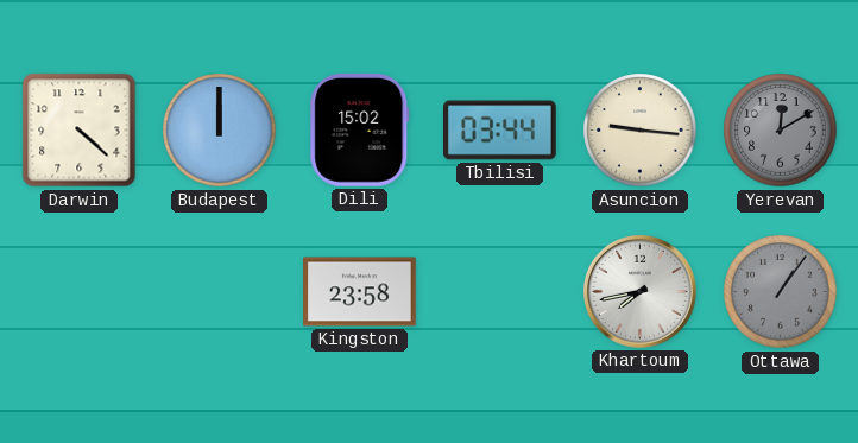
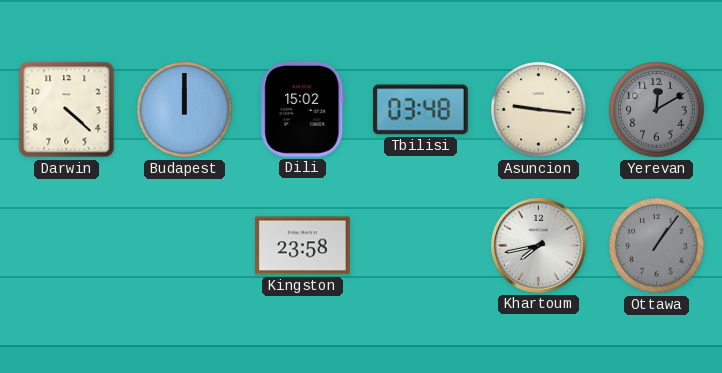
Tbilisi: 03:44 -> 03:48 (421, 110)
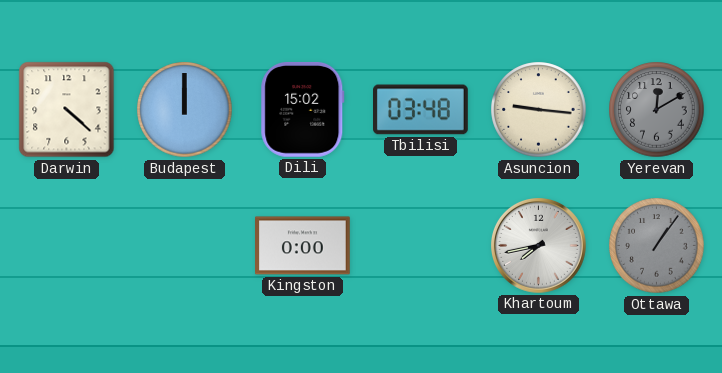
Kingston: 23:58 -> 0:00 (303, 246)
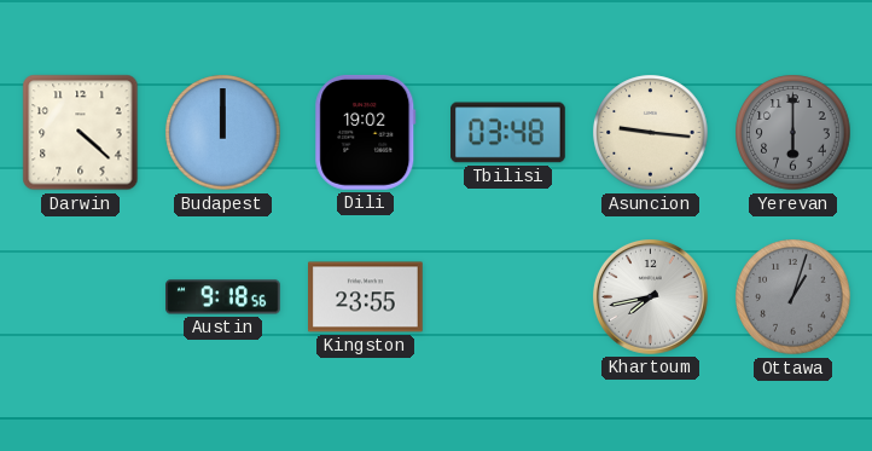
Dili: 15:02 -> 19:02 (366, 132)
Yerevan: 12:10 -> 6:00 (793, 133)
Austin: none -> 9:18 (223, 297)
Kingston: 0:00 -> 23:55 (366, 297)
Ottawa: 1:06 -> 1:03 (793, 297)
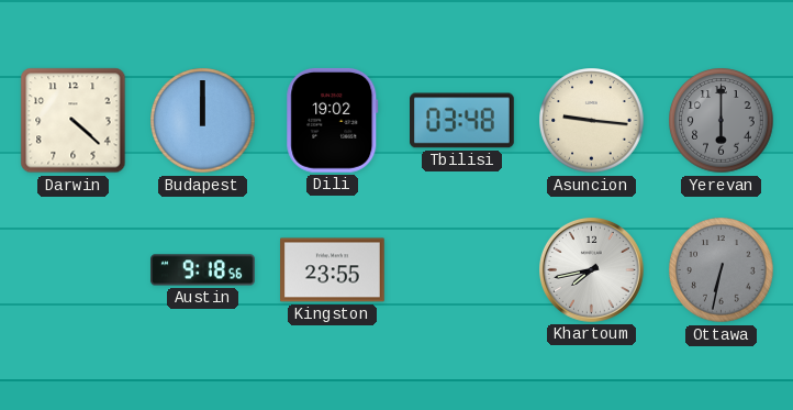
Ottawa: 1:03 -> 6:32 (722, 270)
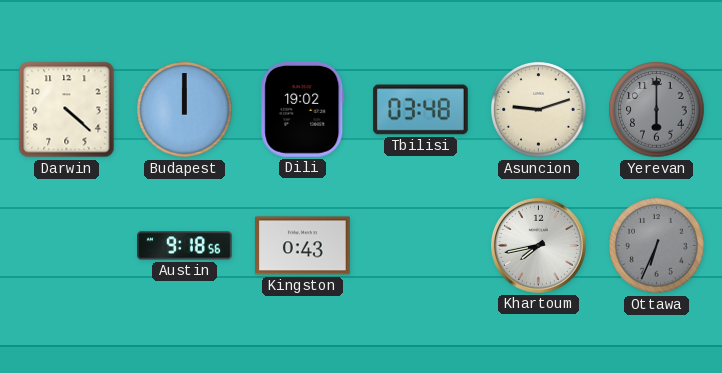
Asuncion: 9:16 -> 9:12 (539, 110)
Kingston: 23:55 -> 0:43 (303, 246)
Ottawa: 6:32 -> 6:34 (657, 246)
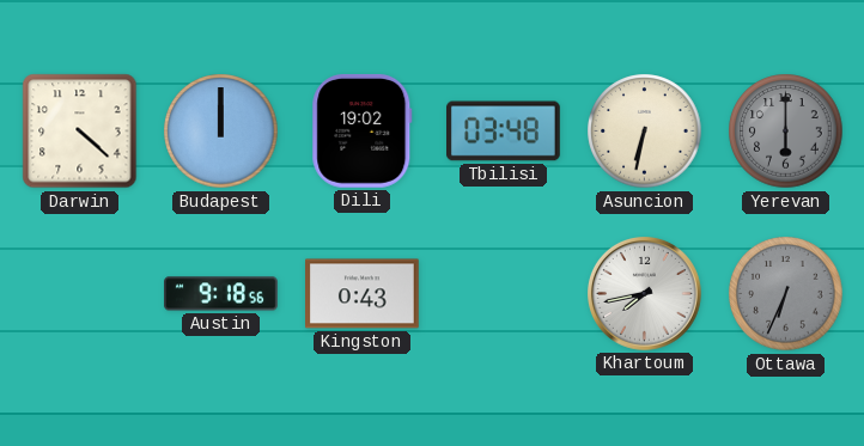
Asuncion: 9:12 -> 6:32 (645, 132)
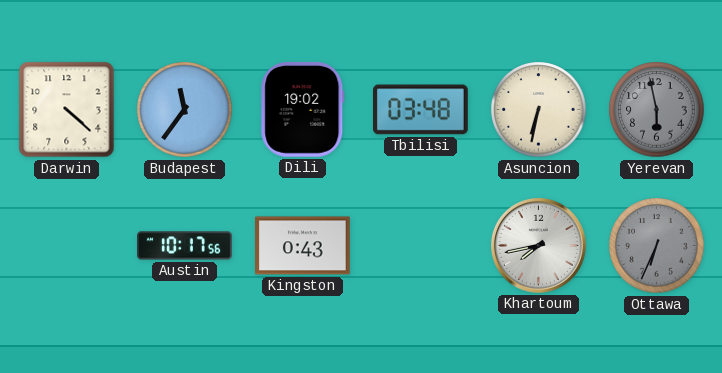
Budapest: 12:00 -> 11:36 (185, 110)
Yerevan: 6:00 -> 5:58 (657, 110)
Austin: 9:18 -> 10:17 (185, 246)
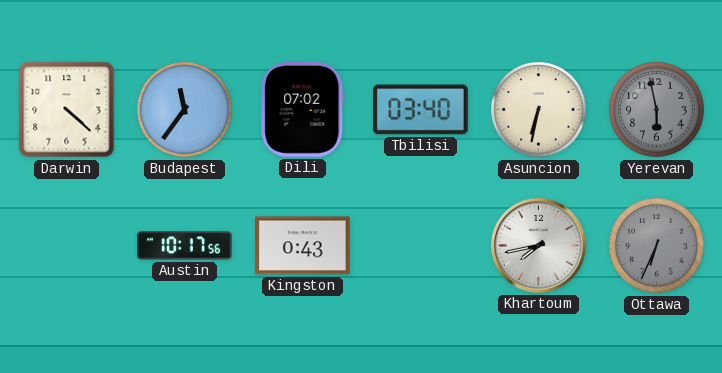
Dili: 19:02 -> 07:02 (303, 109)
Tbilisi: 03:48 -> 03:40 (421, 110)
